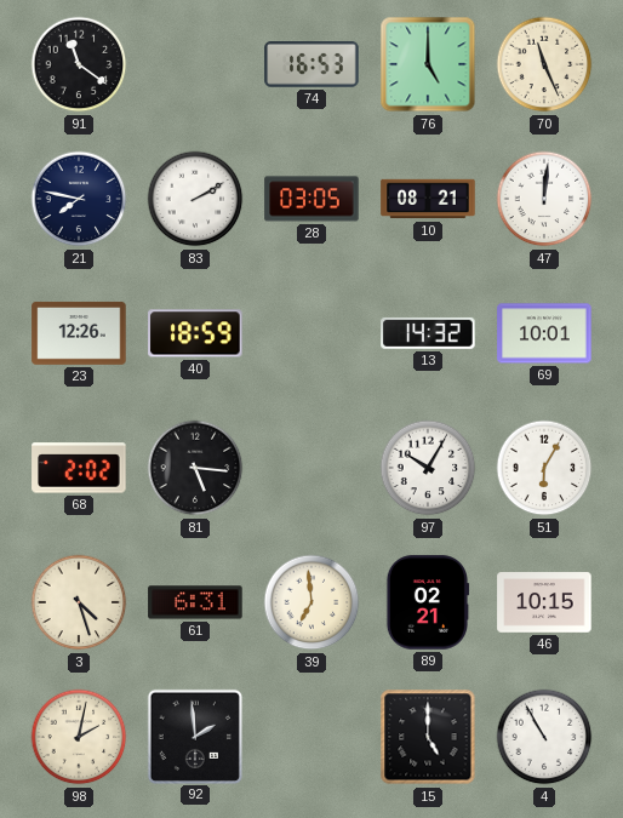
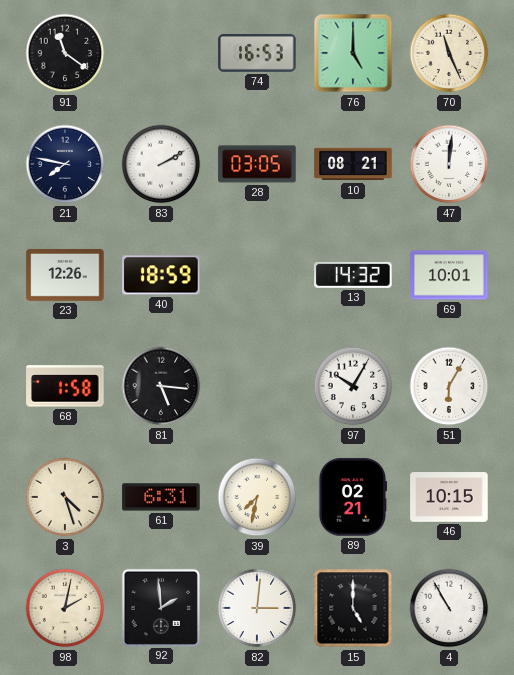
68: 2:02 -> 1:58 (65, 386)
39: 6:59 -> 7:32 (257, 497)
82: none -> 3:01 (257, 608)
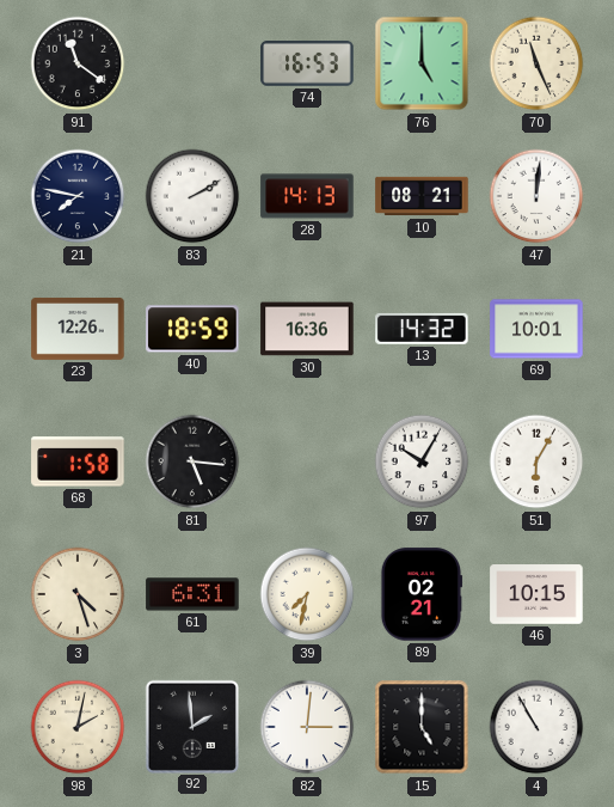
28: 03:05 -> 14:13 (307, 196)
30: none -> 16:36 (307, 329)
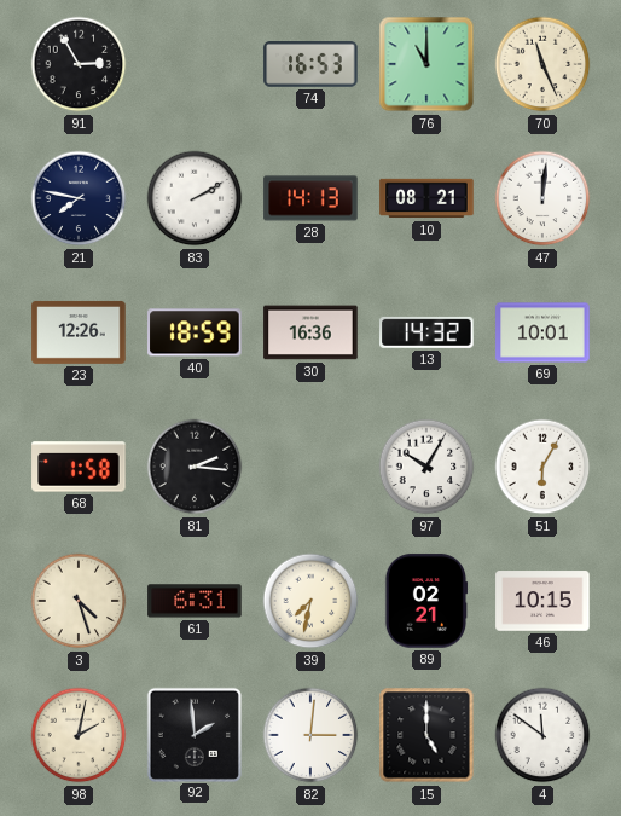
91: 11:21 -> 2:55 (79, 64)
76: 5:00 -> 11:00 (426, 64)
81: 5:16 -> 2:16 (195, 467)
4: 10:55 -> 11:51 (542, 735)
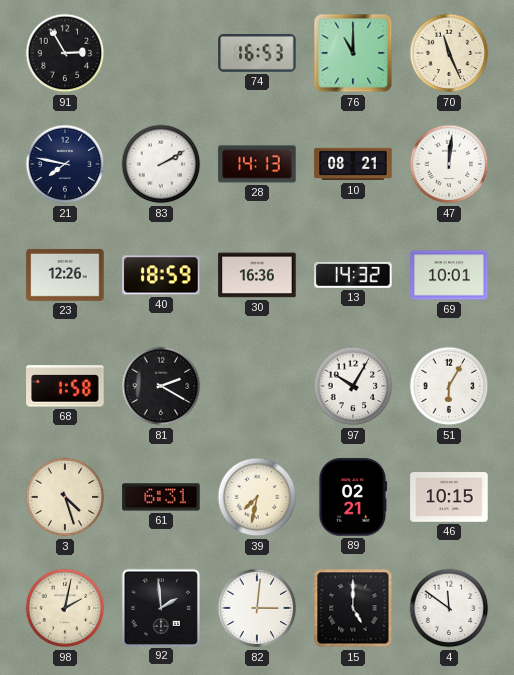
81: 2:16 -> 2:20 (161, 386)
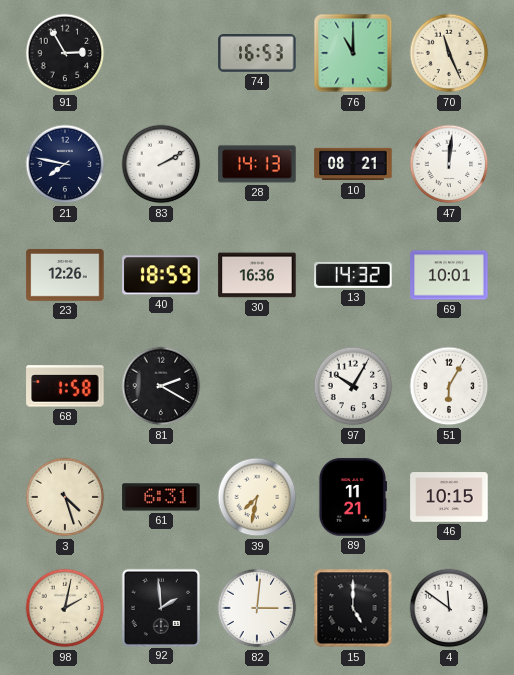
89: 02:21 -> 11:21 (353, 497)
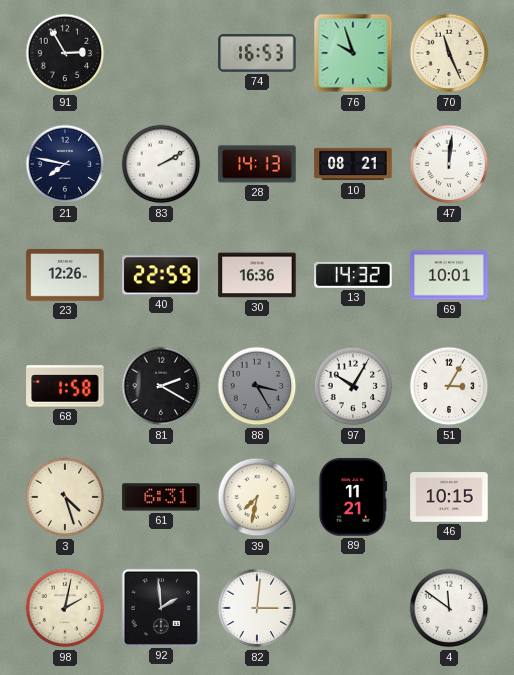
76: 11:00 -> 9:57 (353, 53)
40: 18:59 -> 22:59 (161, 275)
88: none -> 3:25 (257, 386)
51: 6:05 -> 3:05 (449, 386)
15: 5:00 -> none (353, 608)
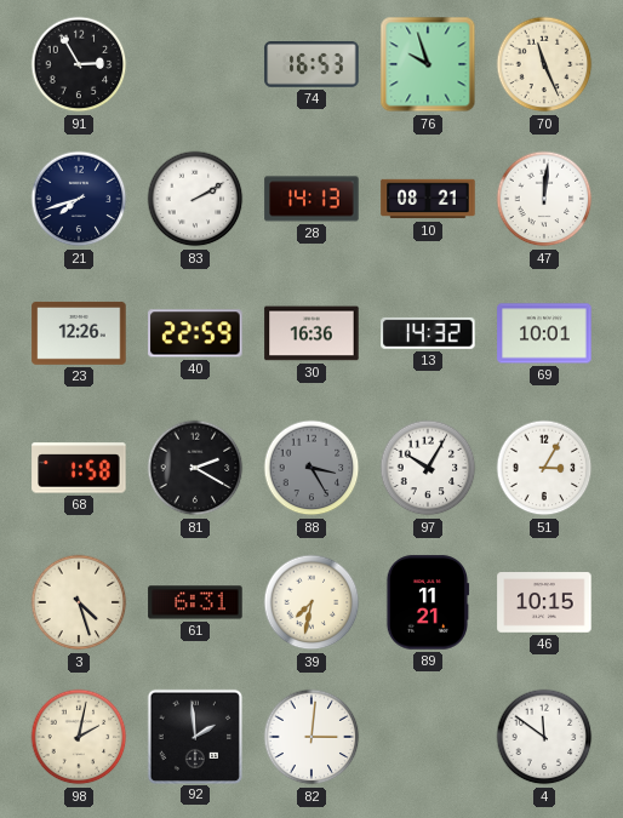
21: 7:47 -> 7:42 (79, 199)
